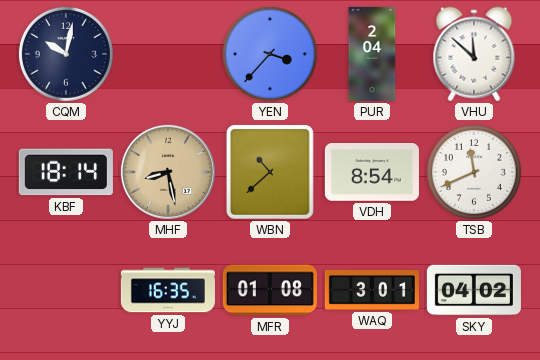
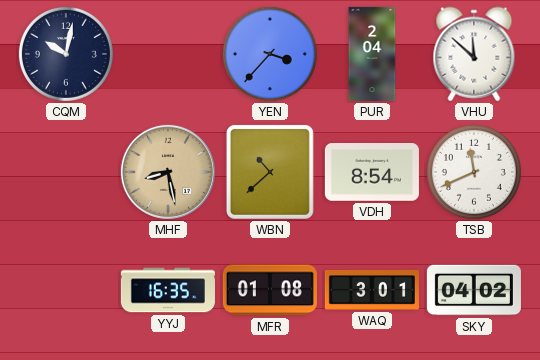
KBF: 18:14 -> none (66, 172)
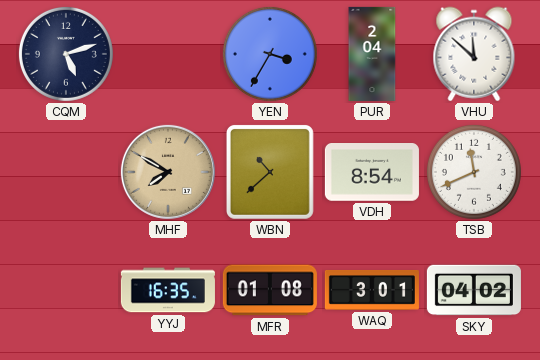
CQM: 10:02 -> 5:12 (66, 54)
YEN: 3:37 -> 3:35 (270, 54)
MHF: 8:28 -> 7:50 (168, 172)
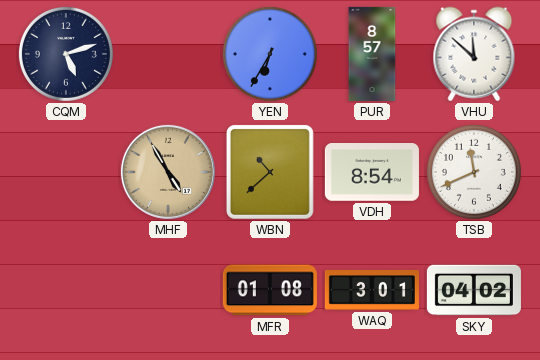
YEN: 3:35 -> 6:35 (270, 54)
PUR: 2:04 -> 8:57 (372, 54)
MHF: 7:50 -> 4:55 (168, 172)
YYJ: 16:35 -> none (168, 290)
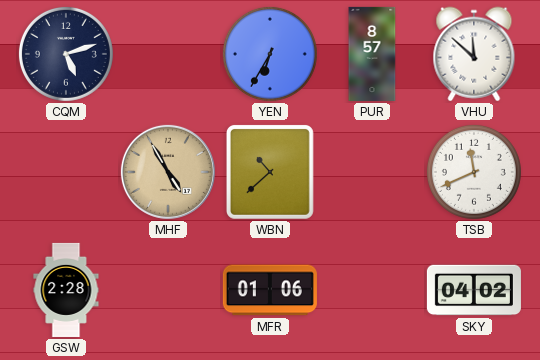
VDH: 8:54 -> none (372, 173)
GSW: none -> 2:28 (66, 290)
MFR: 01:08 -> 01:06 (270, 290)
WAQ: 3:01 -> none (372, 290)
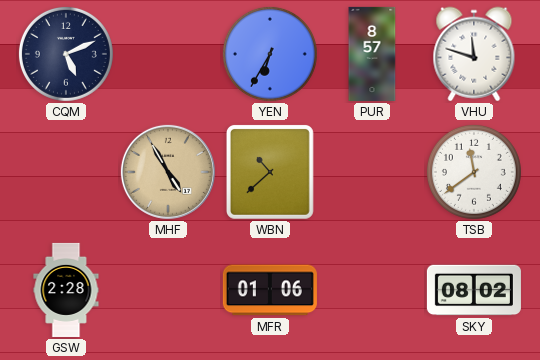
CQM: 5:12 -> 5:11 (66, 54)
VHU: 11:52 -> 11:48 (474, 54)
TSB: 11:41 -> 11:39 (474, 172)
SKY: 04:02 -> 08:02 (474, 290)
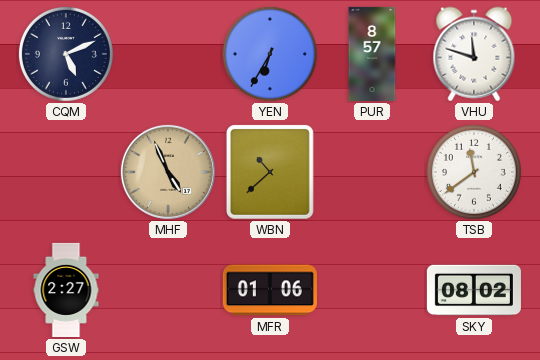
MHF: 4:55 -> 4:56 (168, 172)
GSW: 2:28 -> 2:27 (66, 290)
